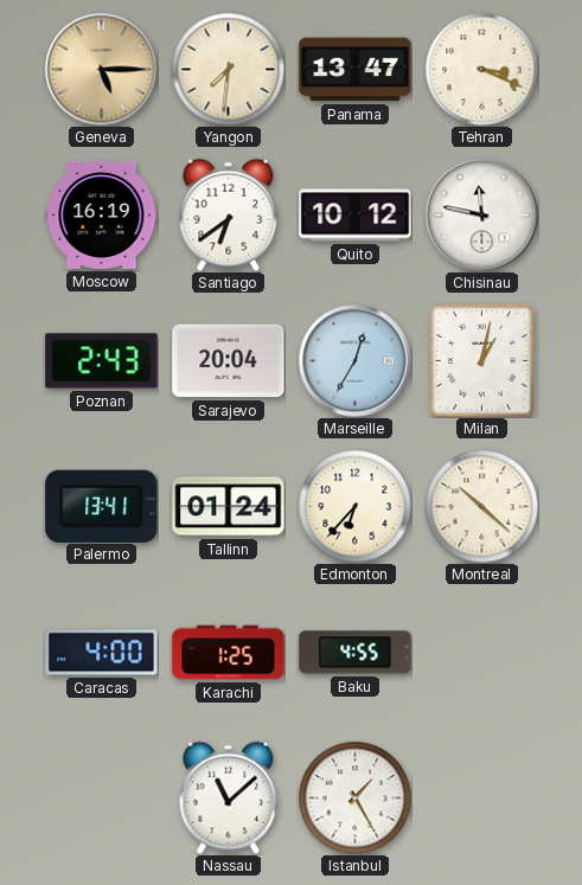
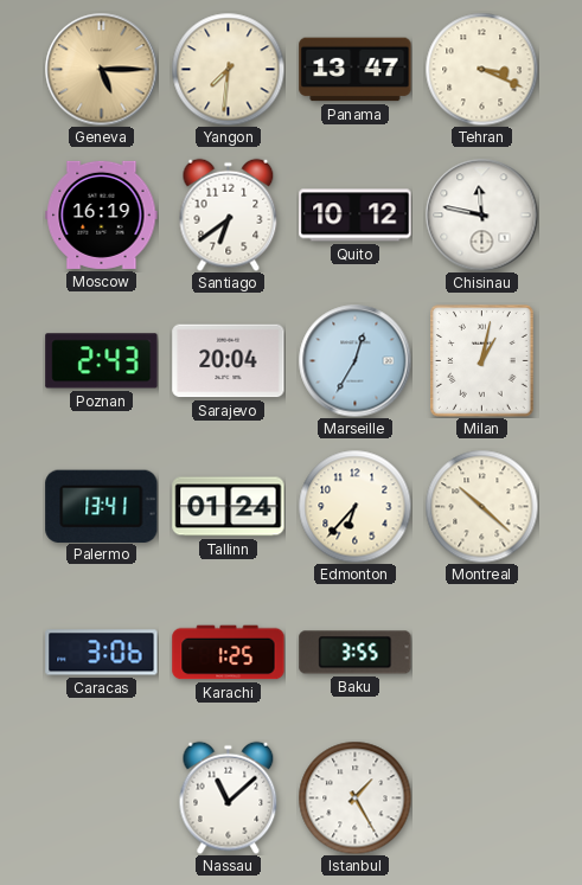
Caracas: 4:00 -> 3:06 (102, 653)
Baku: 4:55 -> 3:55 (356, 653)
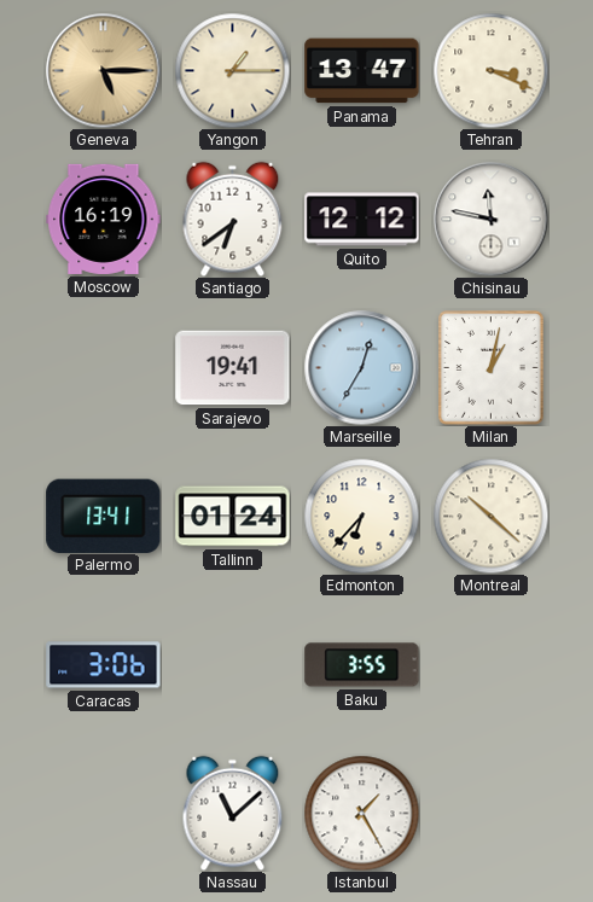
Yangon: 7:31 -> 1:15 (232, 70)
Quito: 10:12 -> 12:12 (362, 220)
Poznan: 2:43 -> none (102, 361)
Sarajevo: 20:04 -> 19:41 (233, 368)
Karachi: 1:25 -> none (229, 653)
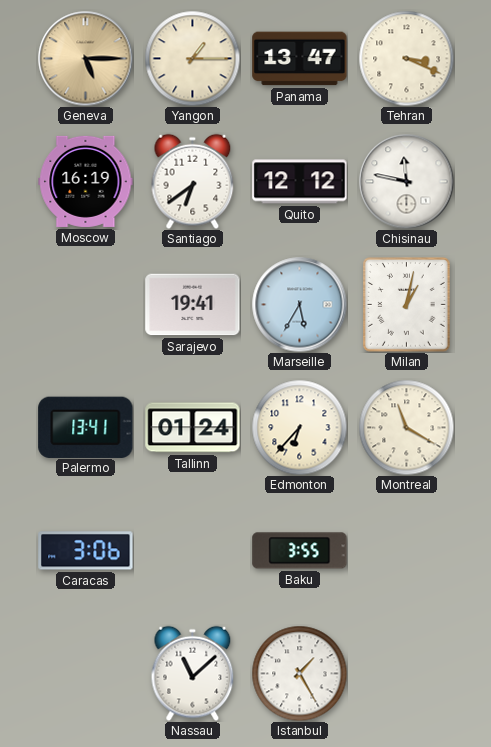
Marseille: 12:35 -> 5:35 (299, 304)
Montreal: 10:22 -> 11:20 (406, 427)
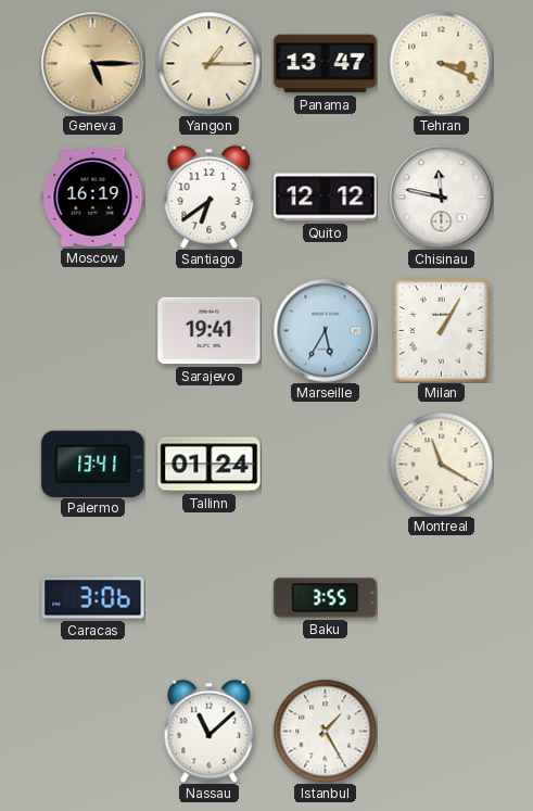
Milan: 1:02 -> 1:05 (442, 331)
Edmonton: 6:37 -> none (299, 427)
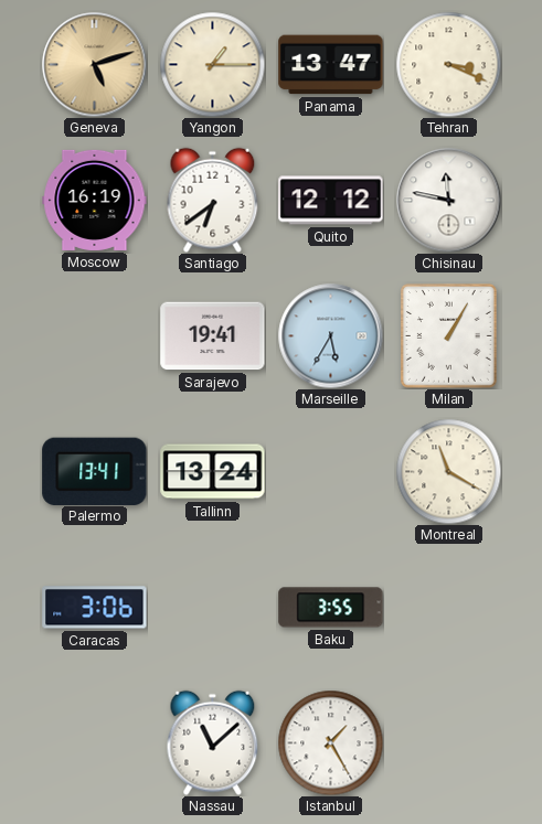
Geneva: 5:15 -> 5:12 (94, 64)
Tallinn: 01:24 -> 13:24 (213, 472)
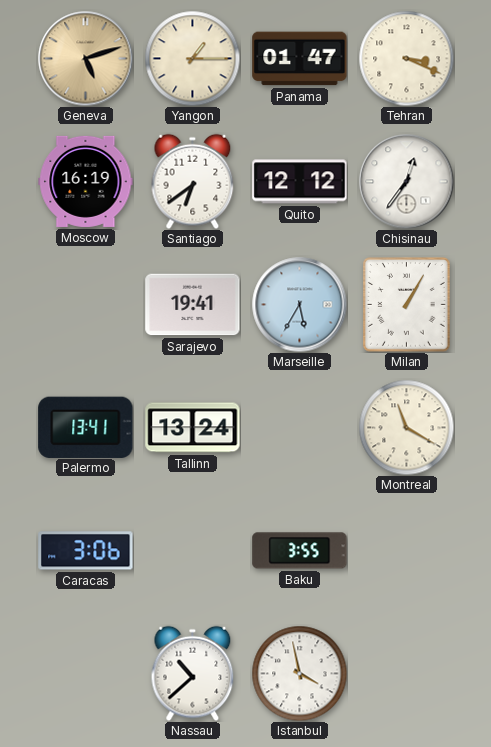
Panama: 13:47 -> 01:47 (300, 59)
Chisinau: 11:47 -> 12:36 (406, 181)
Nassau: 11:08 -> 10:38 (193, 673)
Istanbul: 1:25 -> 3:58 (299, 673)
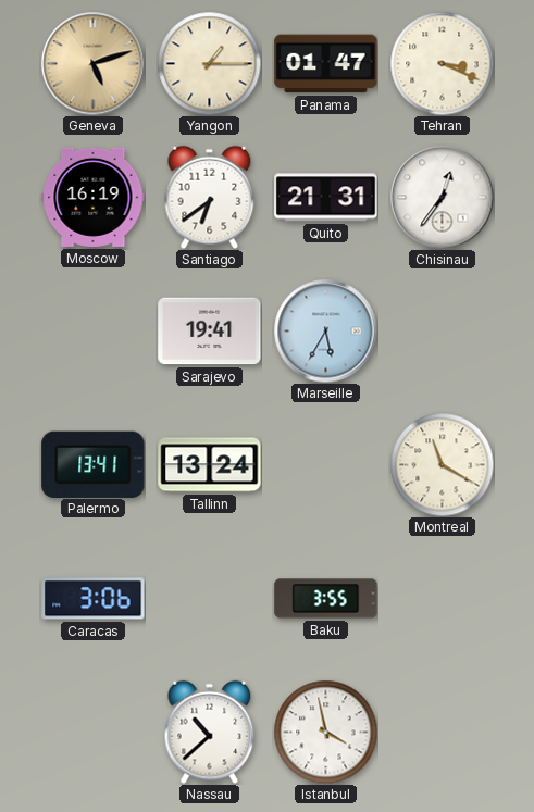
Quito: 12:12 -> 21:31 (326, 198)
Milan: 1:05 -> none (407, 305)
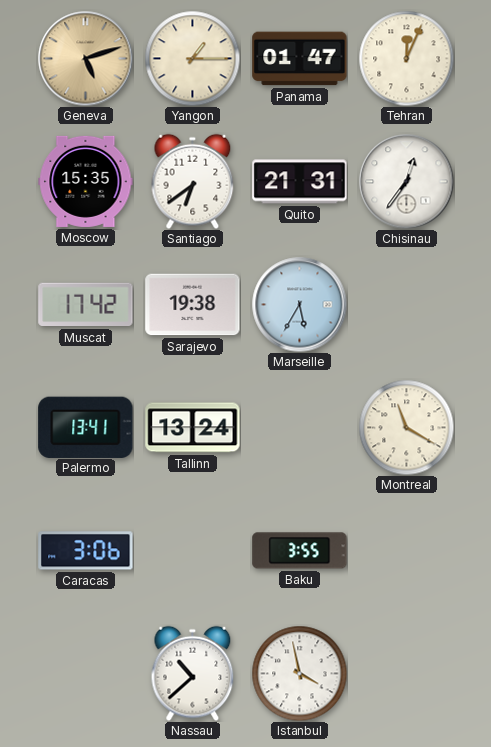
Tehran: 3:19 -> 12:04 (406, 58)
Moscow: 16:19 -> 15:35 (86, 181)
Muscat: none -> 17:42 (86, 305)
Sarajevo: 19:41 -> 19:38 (193, 305)
